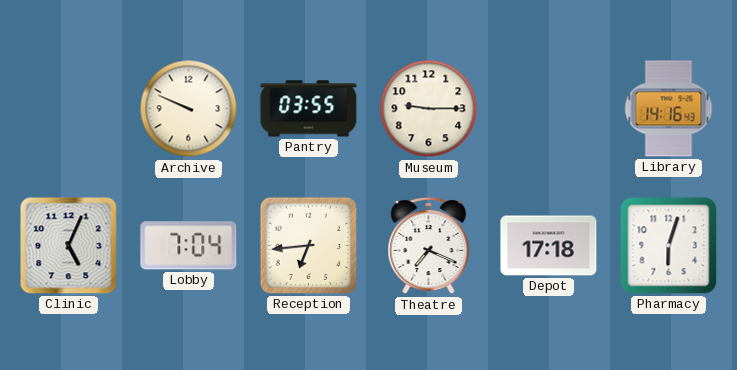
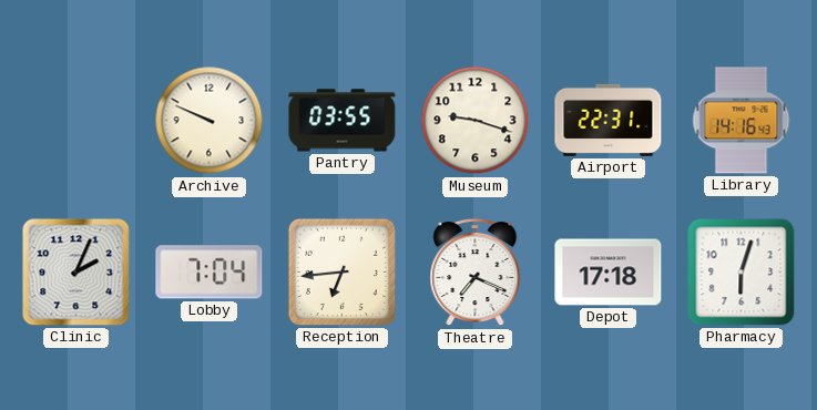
Museum: 9:15 -> 9:18 (476, 121)
Airport: none -> 22:31 (609, 120)
Clinic: 5:04 -> 2:04 (76, 273)
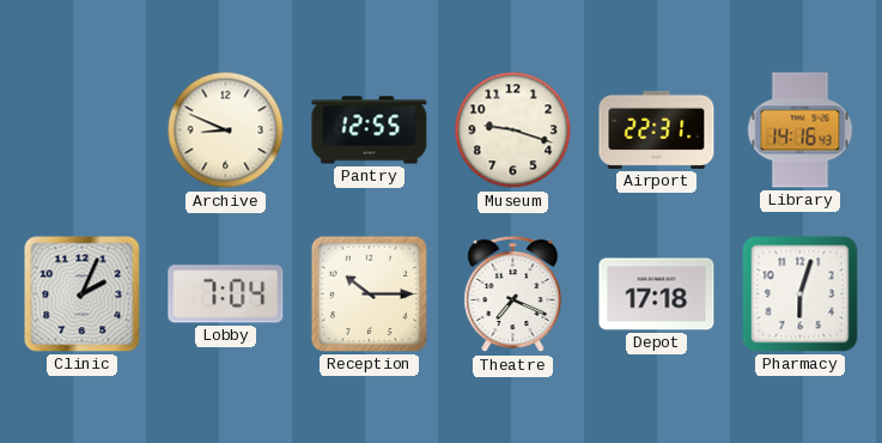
Archive: 9:49 -> 8:49 (226, 131)
Pantry: 03:55 -> 12:55 (370, 131)
Reception: 6:44 -> 10:15 (369, 293)
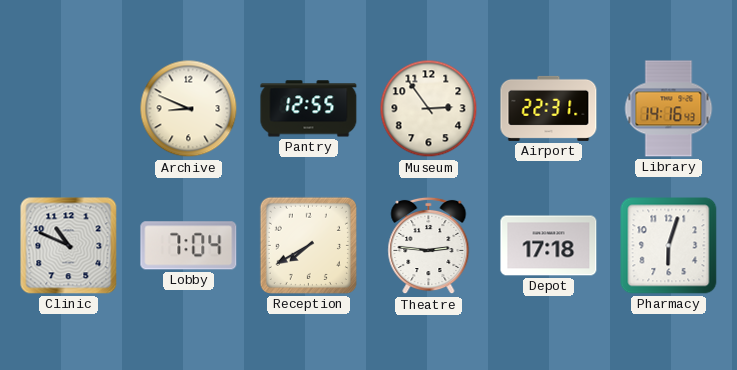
Museum: 9:18 -> 2:54 (429, 109)
Clinic: 2:04 -> 10:49 (69, 246)
Reception: 10:15 -> 7:40 (308, 245)
Theatre: 7:19 -> 2:46 (429, 246)
